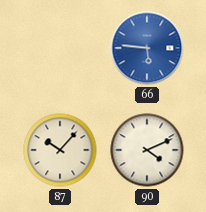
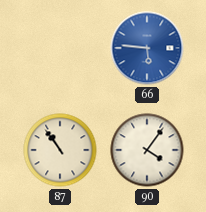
87: 10:07 -> 10:54 (60, 150)
90: 4:11 -> 4:06 (147, 150)
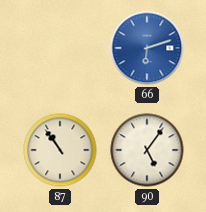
66: 5:46 -> 6:12 (147, 48)
90: 4:06 -> 5:06 (147, 150)
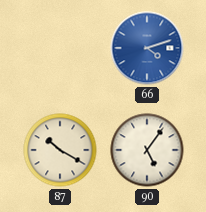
66: 6:12 -> 4:12 (147, 48)
87: 10:54 -> 10:20 (60, 150)
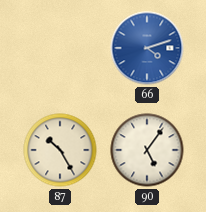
87: 10:20 -> 10:25 (60, 150)
